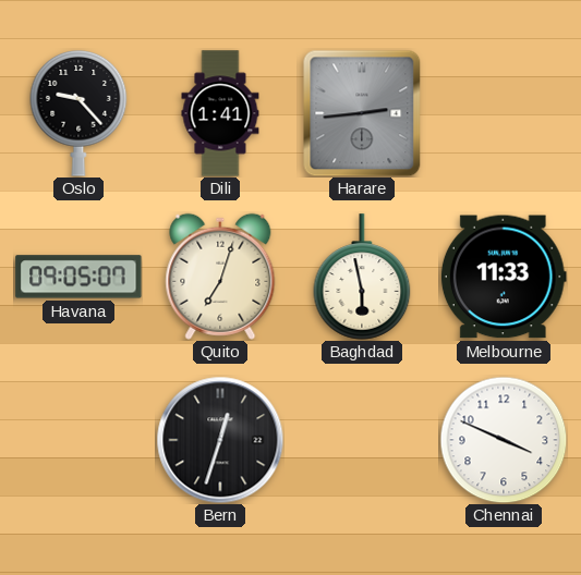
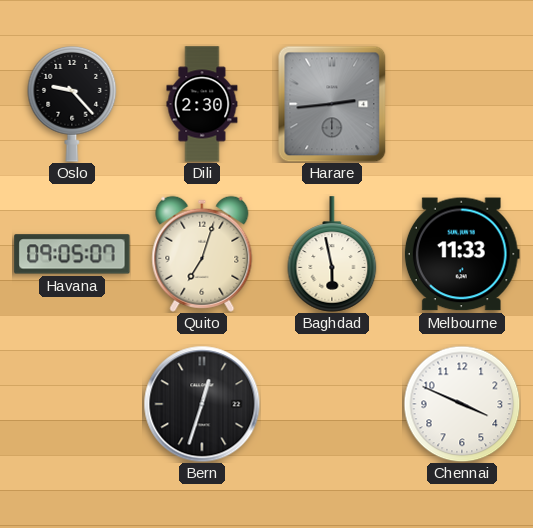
Dili: 1:41 -> 2:30 (202, 104)
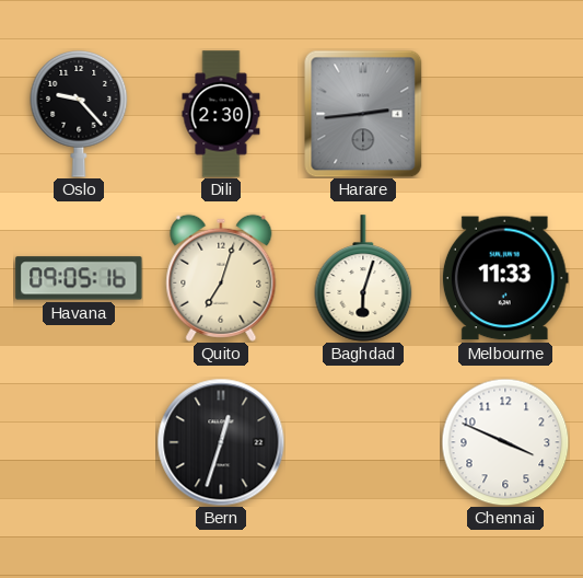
Havana: 09:05:07 -> 09:05:16 (79, 278)
Baghdad: 5:58 -> 6:03 (363, 278)
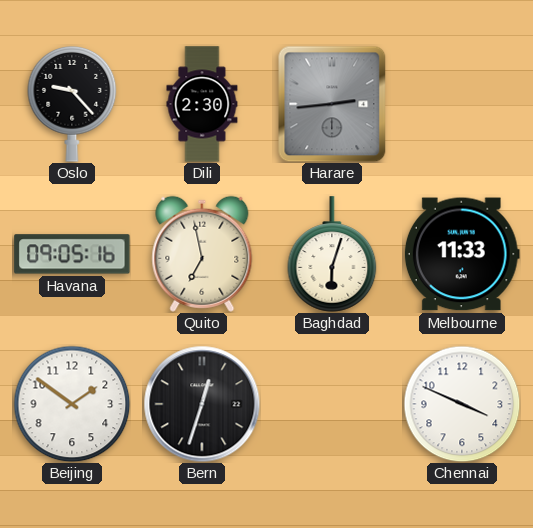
Quito: 7:03 -> 6:58 (202, 254)
Beijing: none -> 1:51 (72, 404)
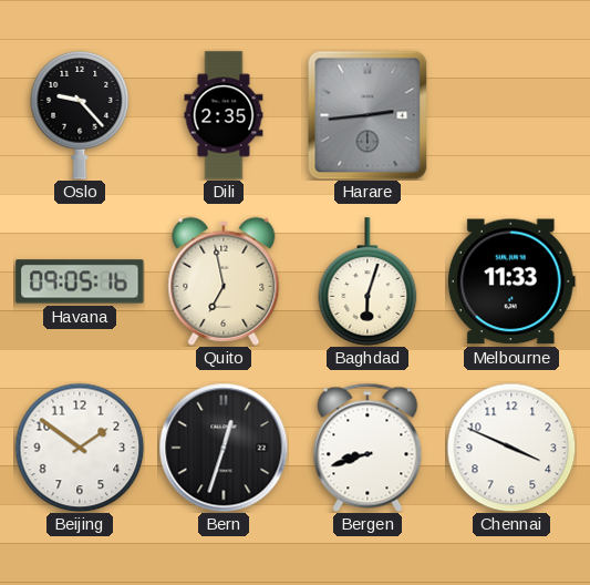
Dili: 2:30 -> 2:35 (224, 115)
Bergen: none -> 8:42 (368, 448)
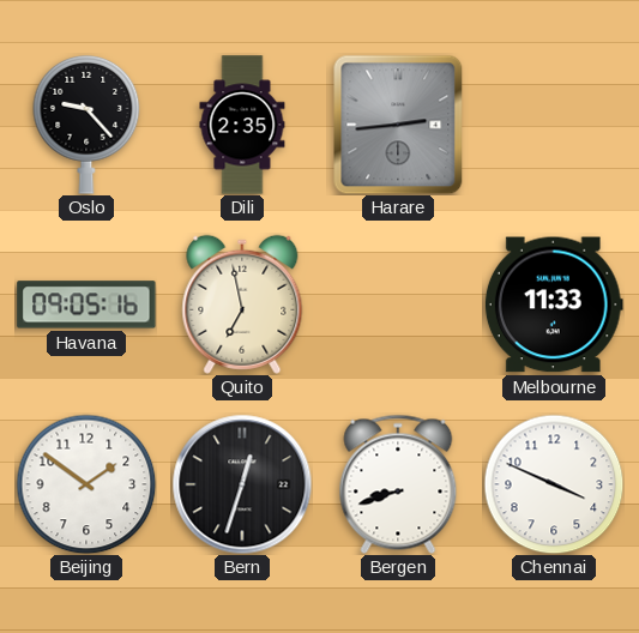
Baghdad: 6:03 -> none (368, 281)
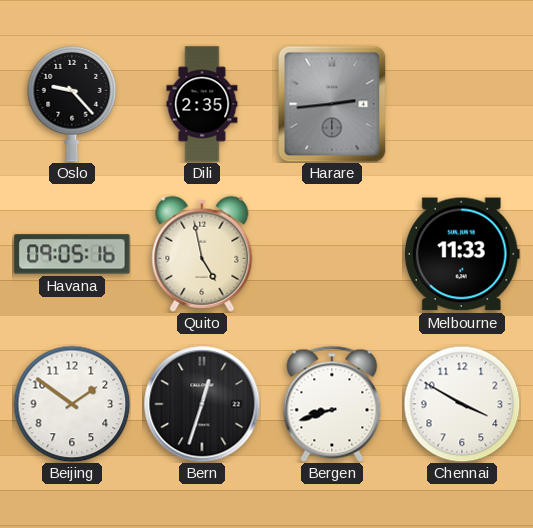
Quito: 6:58 -> 4:58 (202, 254)
Chennai: 3:49 -> 3:50 (462, 404)
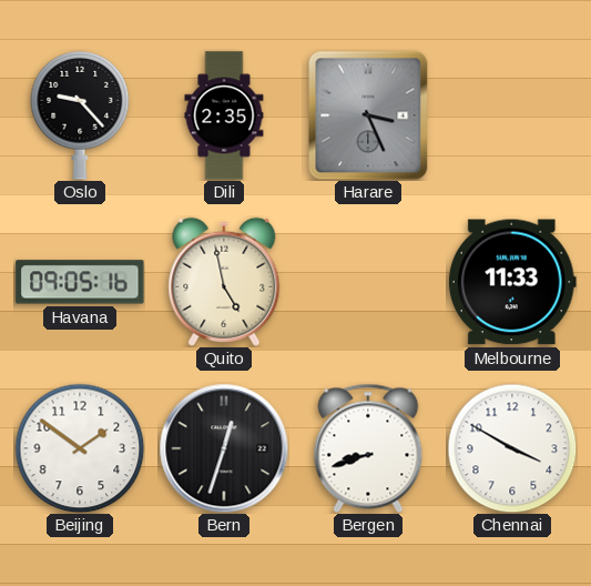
Harare: 2:44 -> 3:26 (368, 115)
